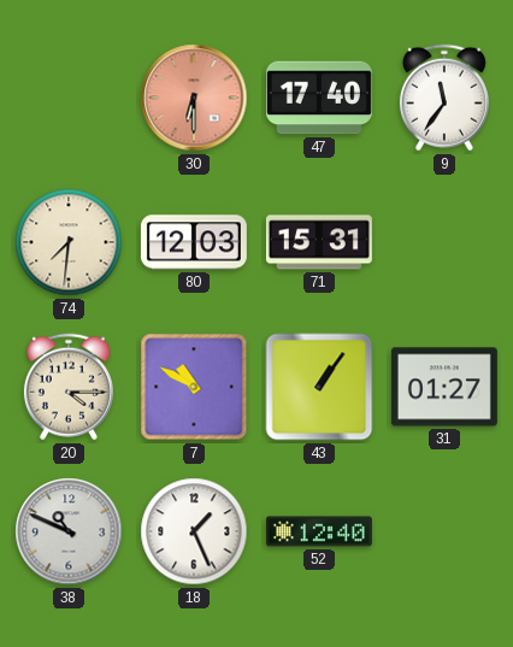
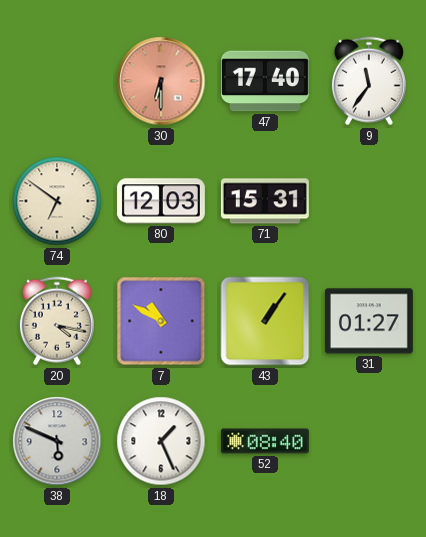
74: 7:31 -> 6:51 (57, 201)
20: 4:15 -> 4:17 (57, 321)
38: 10:49 -> 5:49 (57, 441)
52: 12:40 -> 08:40 (265, 441)
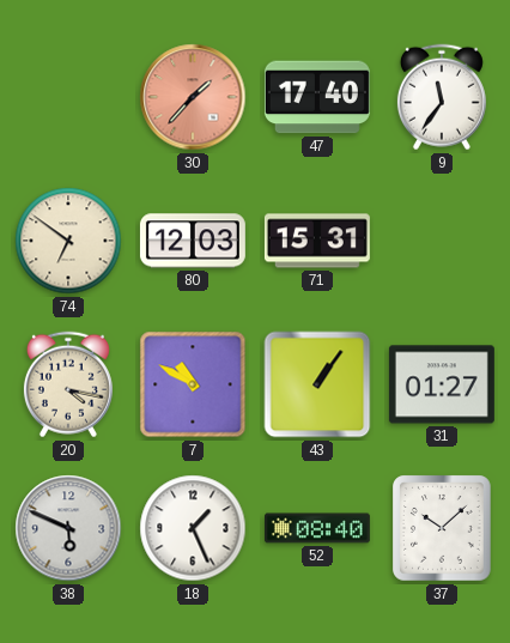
30: 6:30 -> 1:37 (193, 97)
37: none -> 10:08 (443, 528)
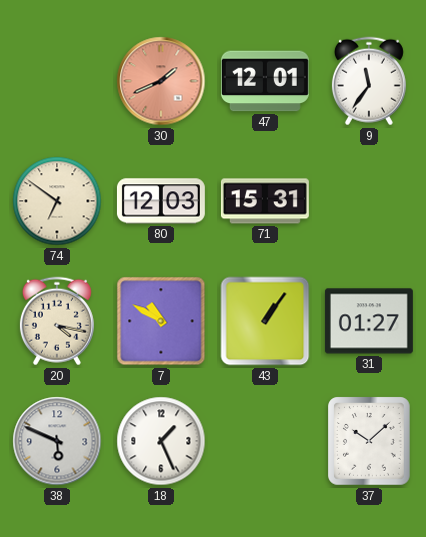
30: 1:37 -> 1:41 (161, 81)
47: 17:40 -> 12:01 (265, 81)
52: 08:40 -> none (317, 528)
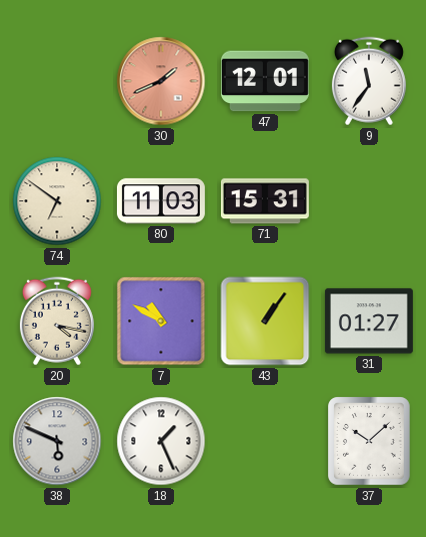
80: 12:03 -> 11:03 (161, 201)
